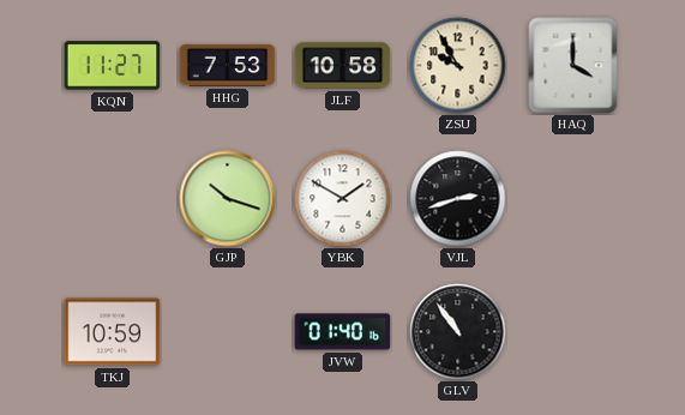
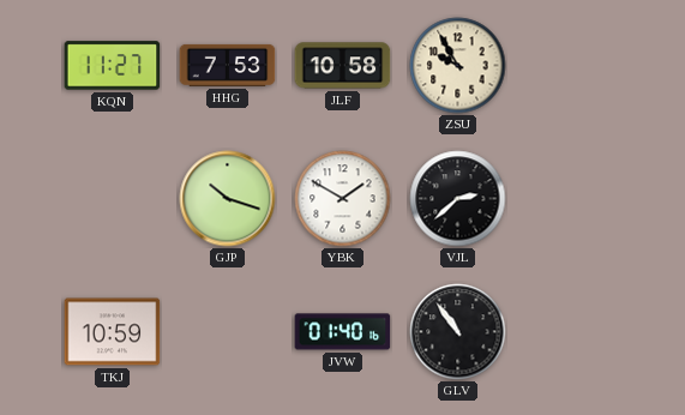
HAQ: 4:00 -> none (573, 66)
VJL: 2:42 -> 2:38 (458, 199)
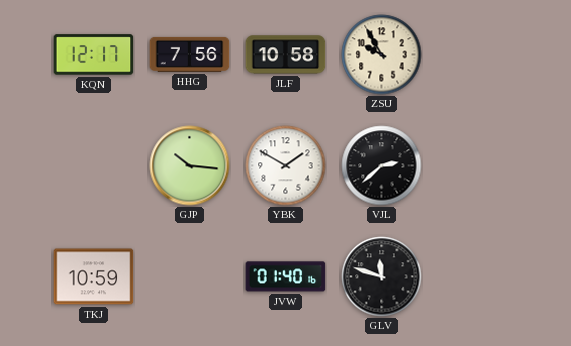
KQN: 11:27 -> 12:17 (94, 55)
HHG: 7:53 -> 7:56 (190, 54)
GJP: 10:18 -> 10:16 (190, 166)
GLV: 10:54 -> 11:48 (382, 277)
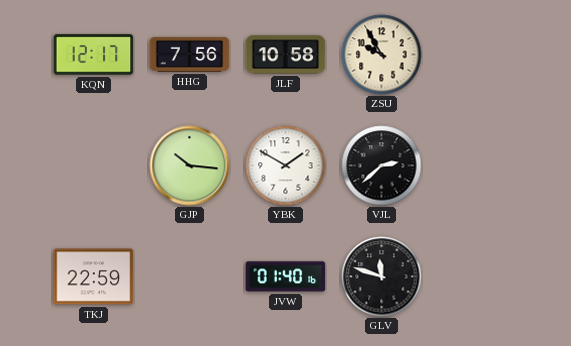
TKJ: 10:59 -> 22:59 (94, 277)
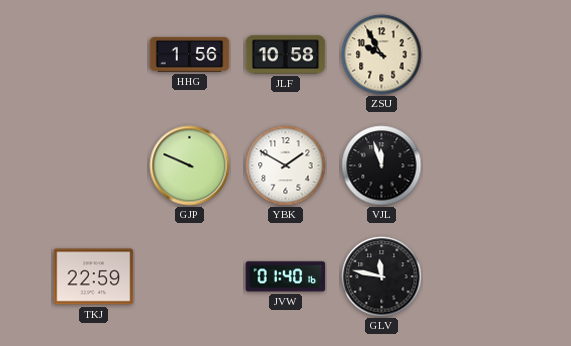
KQN: 12:17 -> none (94, 55)
HHG: 7:56 -> 1:56 (190, 54)
GJP: 10:16 -> 9:49 (190, 166)
VJL: 2:38 -> 11:57 (382, 166)
GLV: 11:48 -> 11:47 (382, 277)
